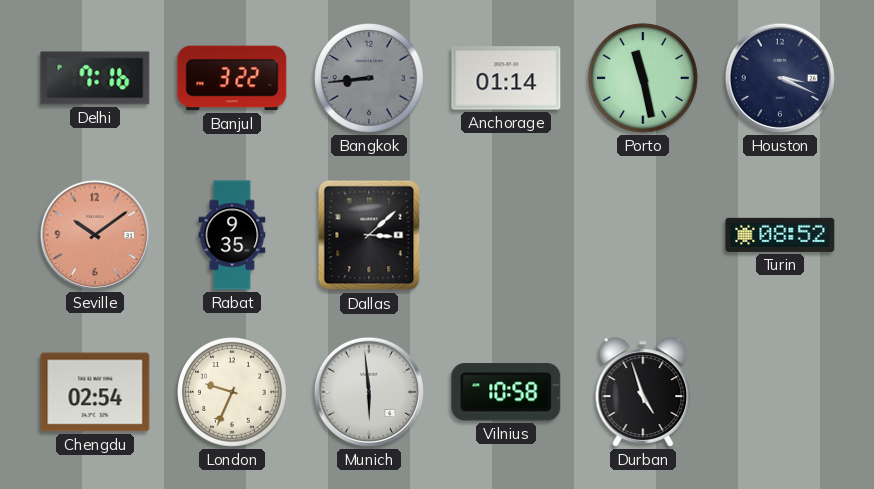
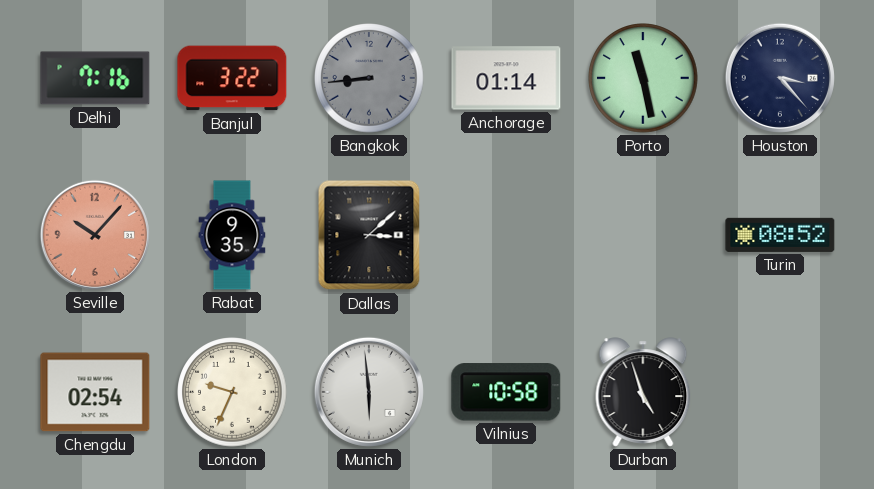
Houston: 3:19 -> 3:23 (780, 78)
Seville: 10:09 -> 10:07 (95, 235)
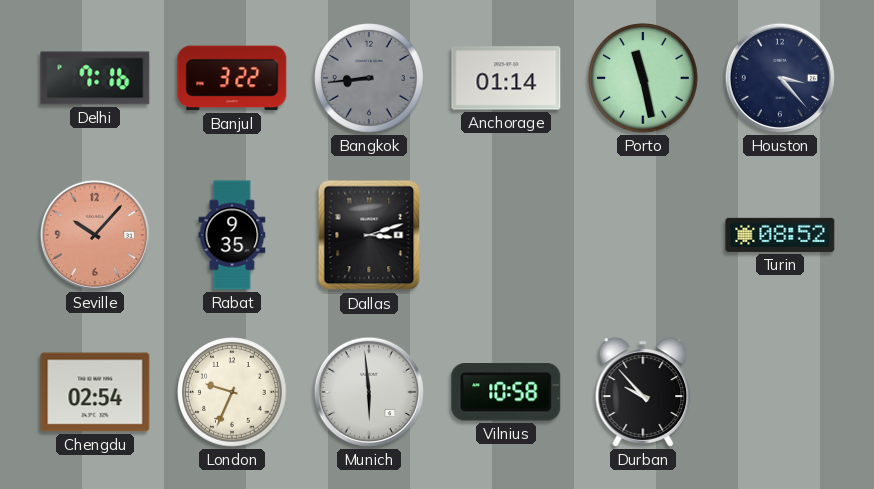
Dallas: 3:08 -> 3:12 (369, 235)
Durban: 4:57 -> 9:53 (643, 392)
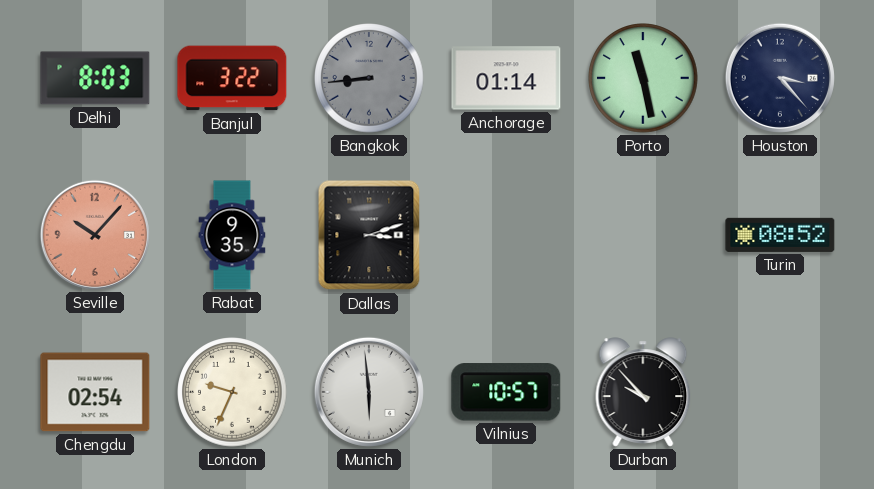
Delhi: 7:16 -> 8:03 (95, 78)
Vilnius: 10:58 -> 10:57 (506, 392)
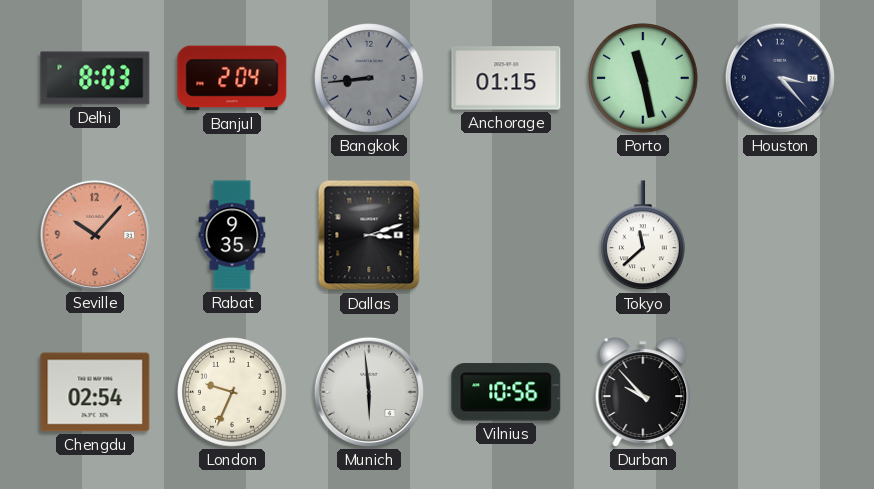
Banjul: 3:22 -> 2:04 (232, 78)
Anchorage: 01:14 -> 01:15 (506, 78)
Tokyo: none -> 11:38 (644, 236)
Turin: 08:52 -> none (780, 235)
Vilnius: 10:57 -> 10:56 (506, 392)
